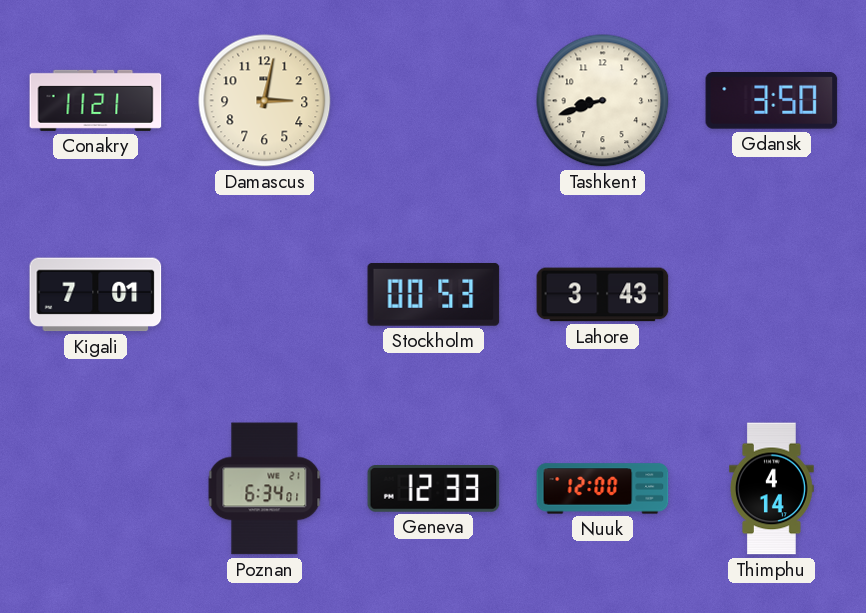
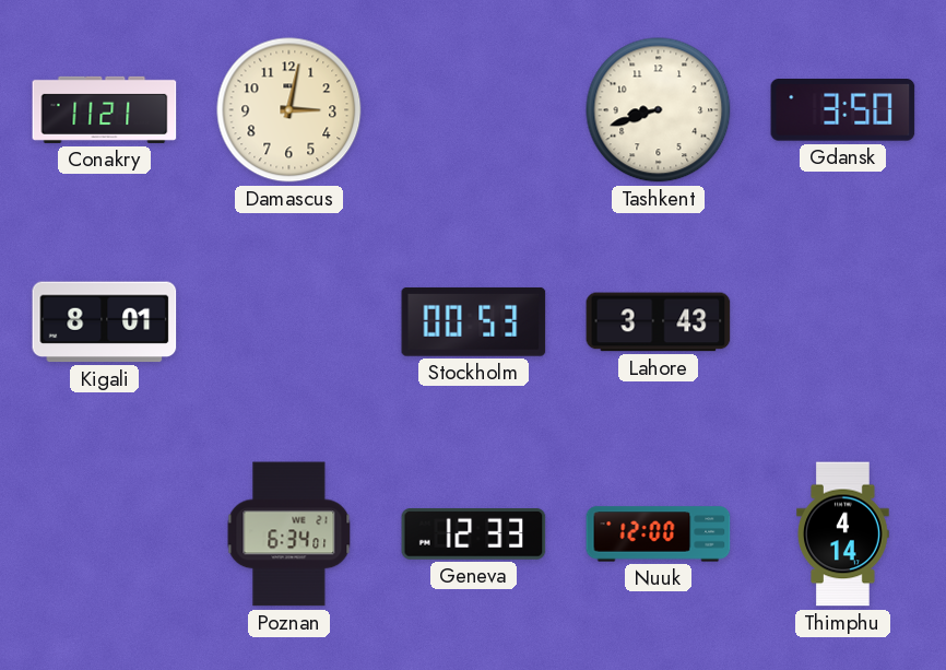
Kigali: 7:01 -> 8:01 (105, 322)
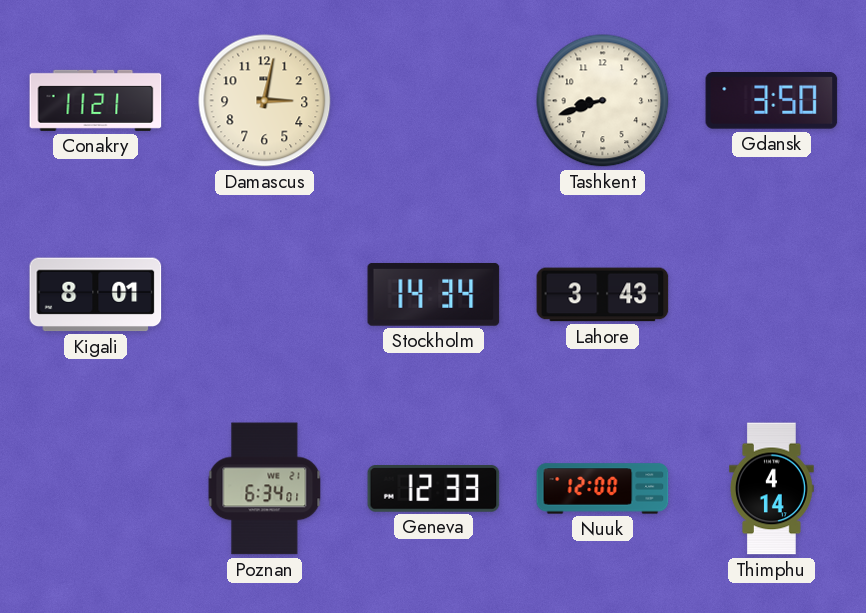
Stockholm: 00:53 -> 14:34 (434, 294)
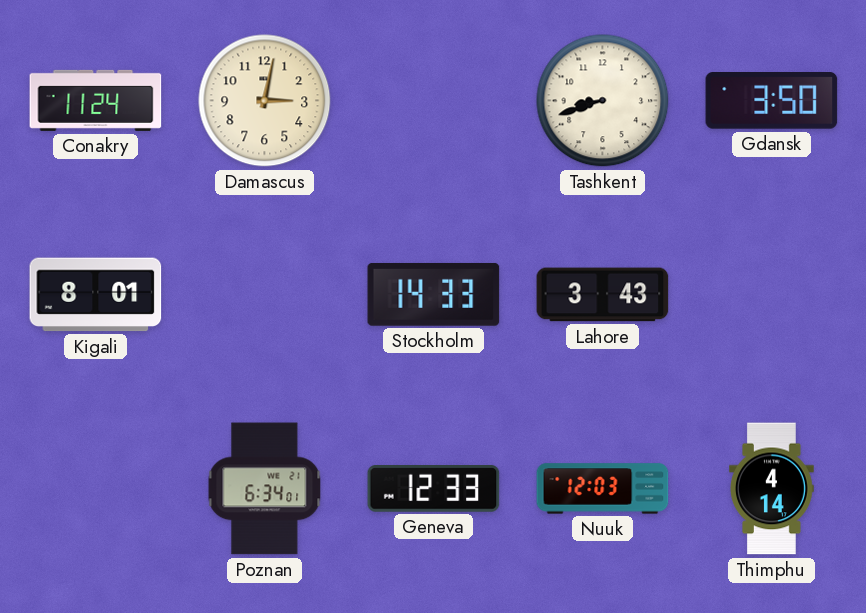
Conakry: 11:21 -> 11:24 (96, 100)
Stockholm: 14:34 -> 14:33 (434, 294)
Nuuk: 12:00 -> 12:03 (603, 489)
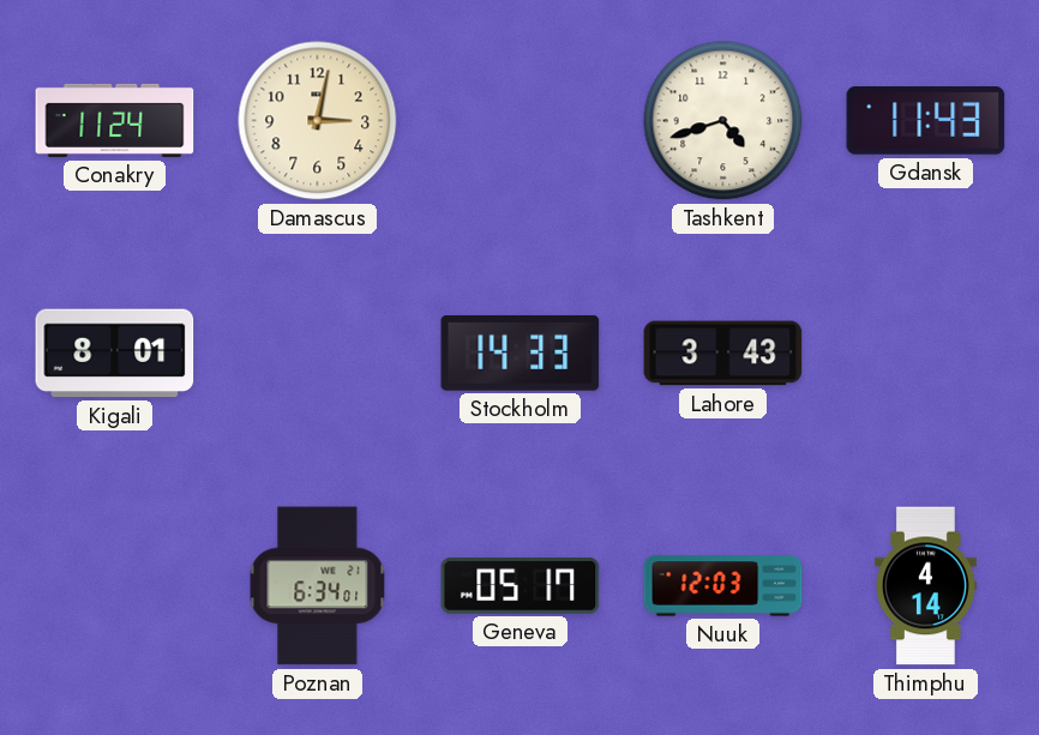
Tashkent: 8:42 -> 4:42 (723, 121)
Gdansk: 3:50 -> 11:43 (926, 121)
Geneva: 12:33 -> 05:17 (521, 586)
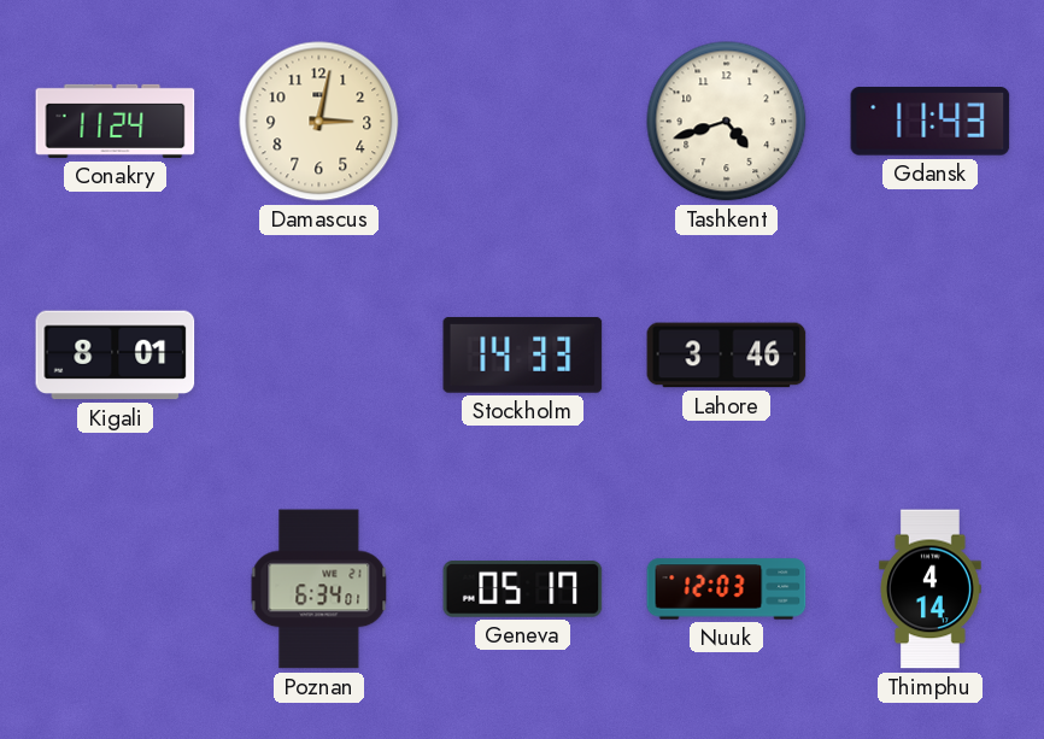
Lahore: 3:43 -> 3:46 (727, 356)
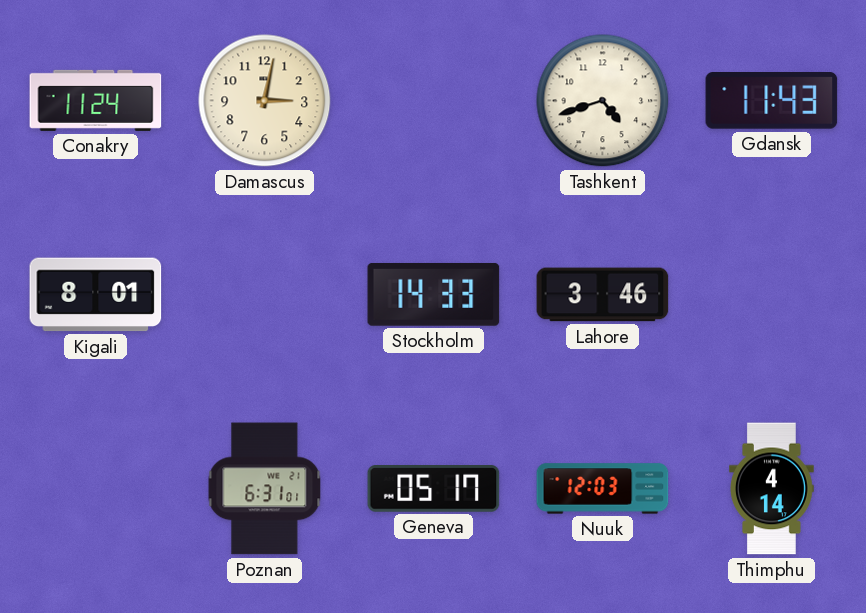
Poznan: 6:34 -> 6:31 (265, 489)
